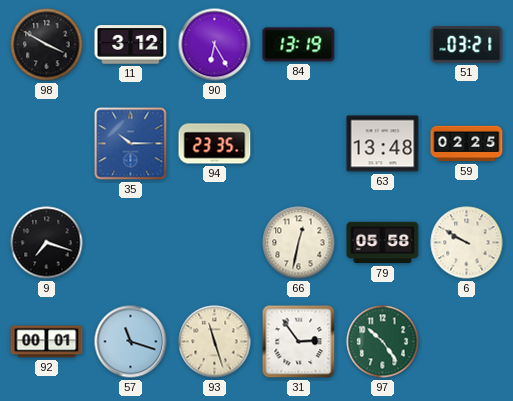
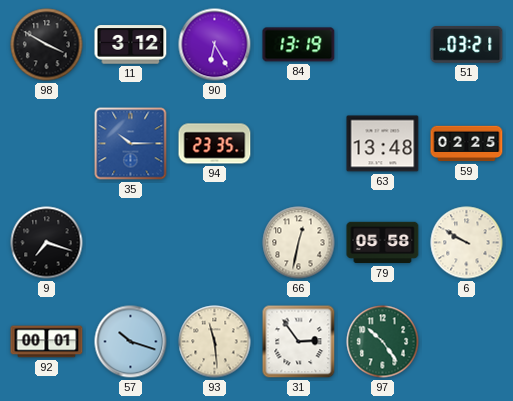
57: 11:18 -> 10:18 (131, 342)
93: 11:27 -> 11:29 (215, 342)
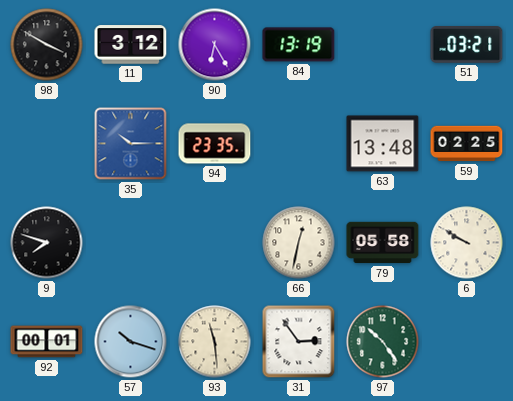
9: 7:18 -> 7:48 (47, 243)
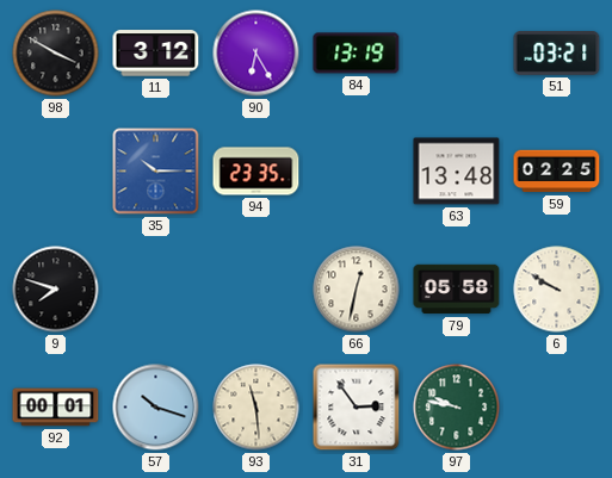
97: 10:24 -> 9:47 (457, 408)
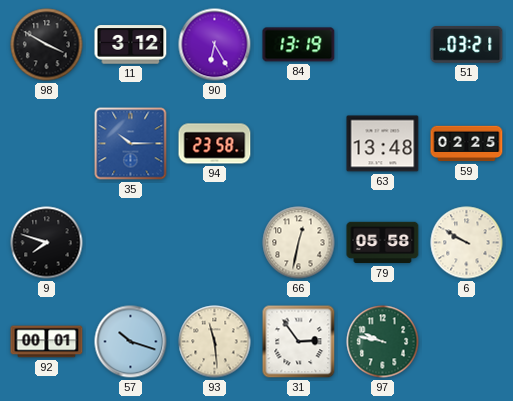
94: 23:35 -> 23:58 (215, 144)
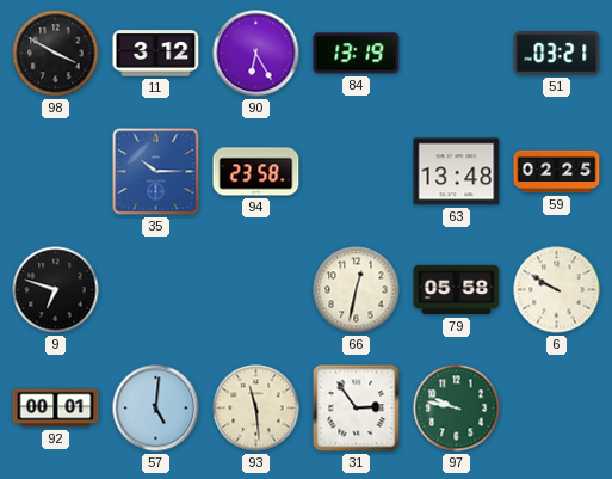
9: 7:48 -> 6:48 (56, 290)
57: 10:18 -> 5:01 (156, 409)
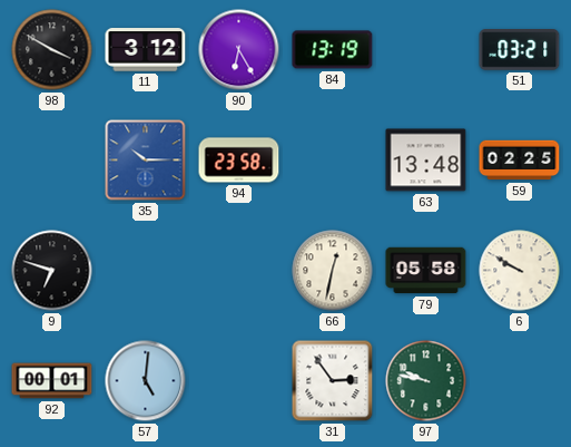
93: 11:29 -> none (256, 409)
